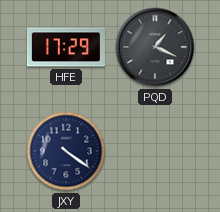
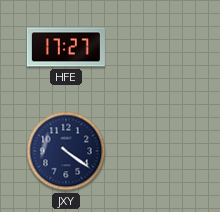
HFE: 17:29 -> 17:27 (66, 47)
PQD: 1:19 -> none (155, 47)
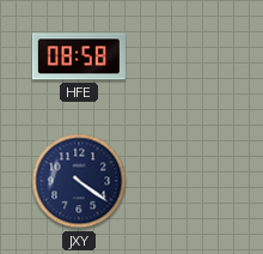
HFE: 17:27 -> 08:58 (79, 56)
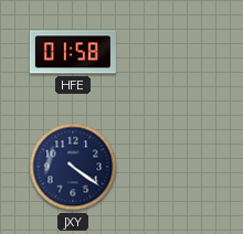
HFE: 08:58 -> 01:58 (73, 52)
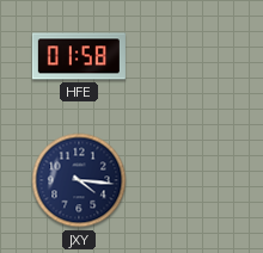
JXY: 4:21 -> 4:16 (79, 180)
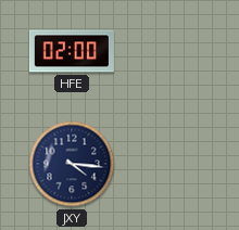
HFE: 01:58 -> 02:00 (72, 51)
